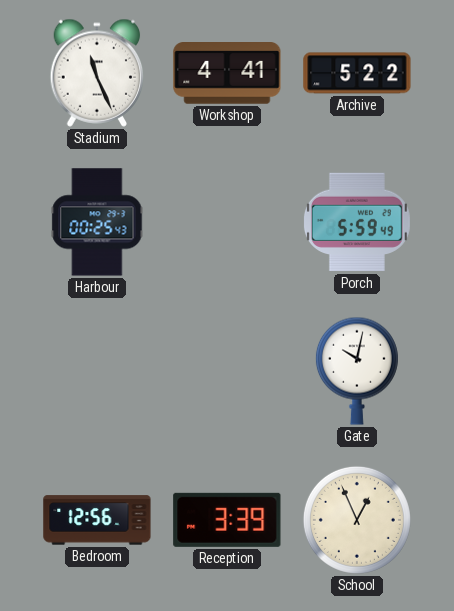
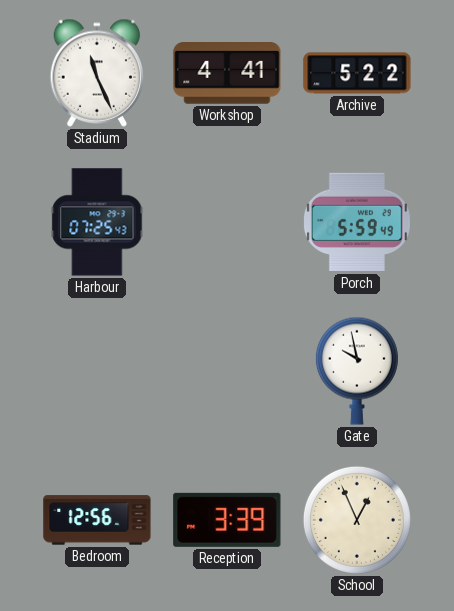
Harbour: 00:25 -> 07:25 (97, 222)
Gate: 10:02 -> 9:58 (357, 371)
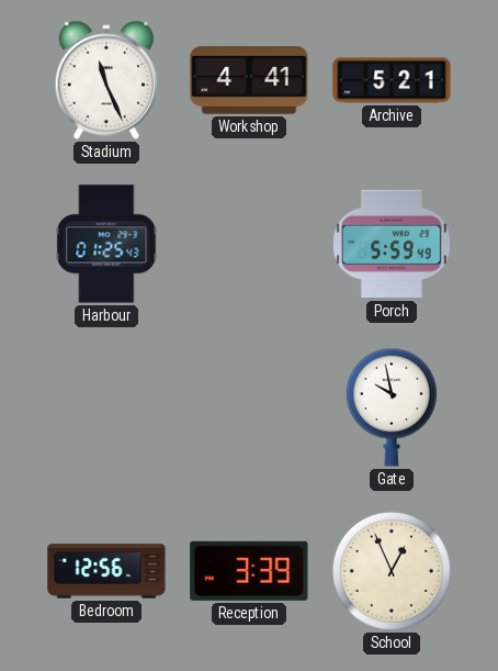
Archive: 5:22 -> 5:21 (392, 80)
Harbour: 07:25 -> 01:25 (106, 244)
